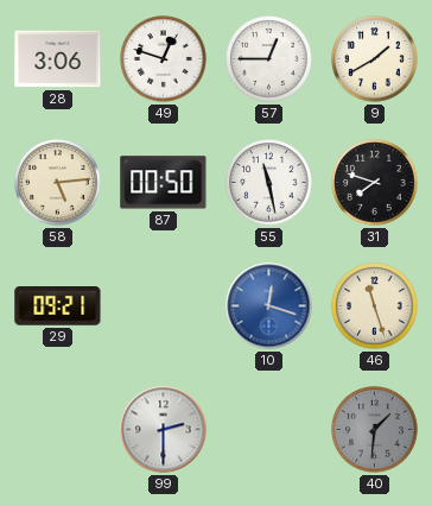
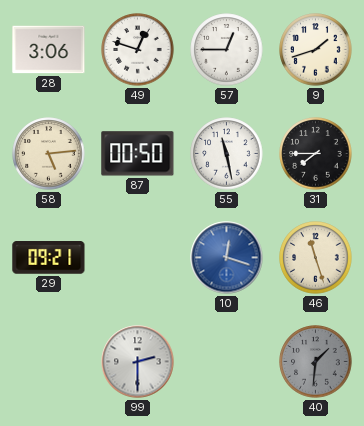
9: 1:40 -> 1:42 (316, 50)
31: 7:48 -> 7:45 (316, 154)
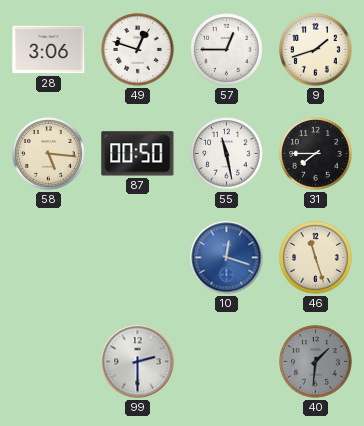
58: 5:14 -> 5:16 (49, 154)
29: 09:21 -> none (49, 258)
